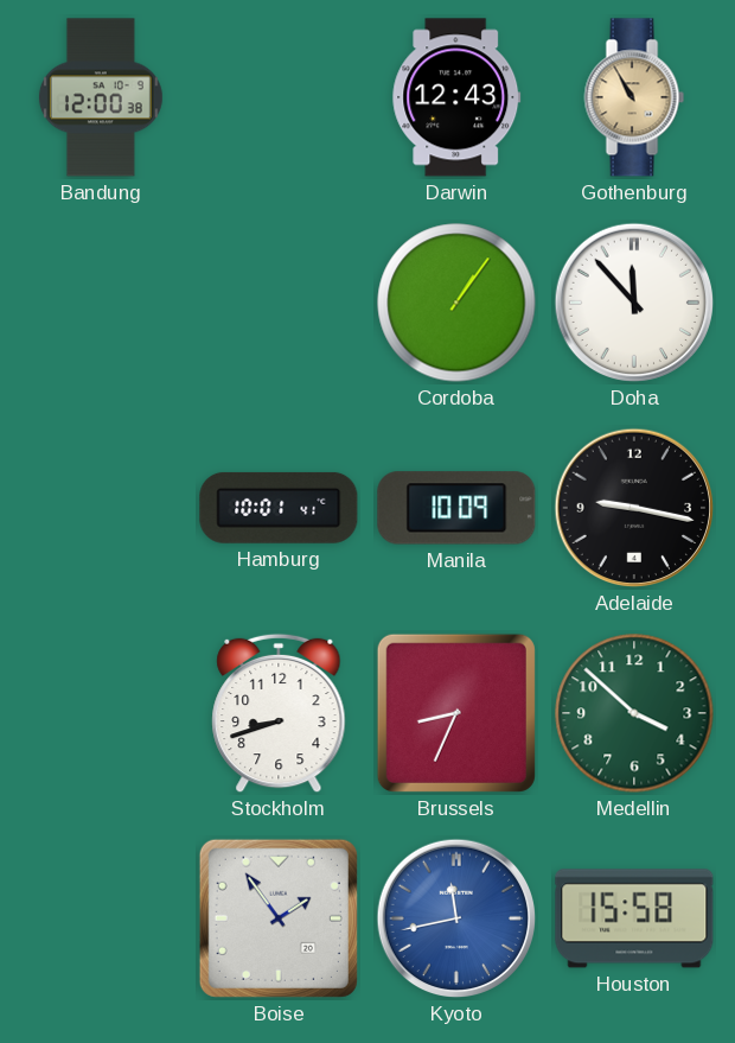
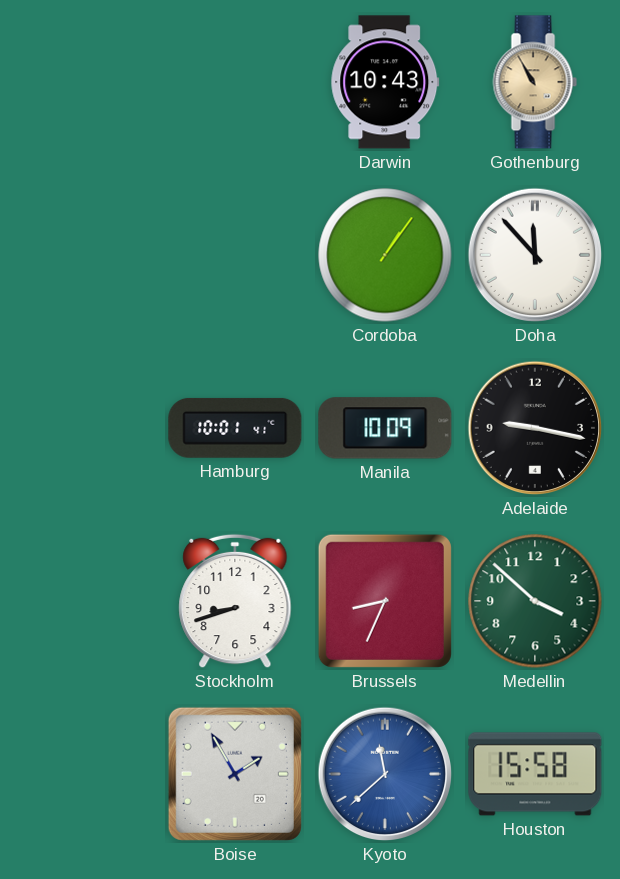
Bandung: 12:00 -> none (101, 97)
Darwin: 12:43 -> 10:43 (385, 82)
Boise: 1:54 -> 1:55 (235, 774)
Kyoto: 11:43 -> 11:38 (385, 774)
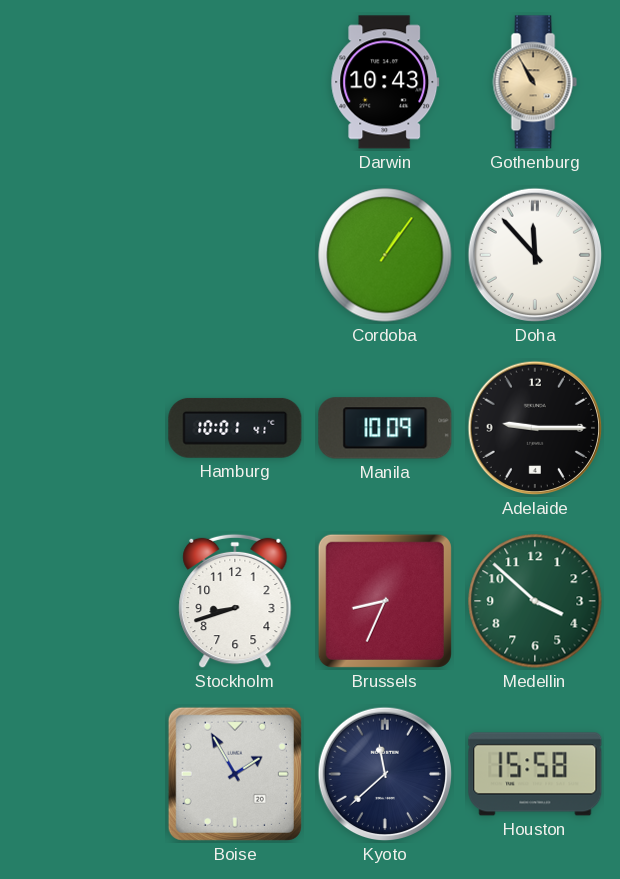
Adelaide: 9:17 -> 9:15 (535, 428)
Kyoto dial: blue -> navy (385, 774)
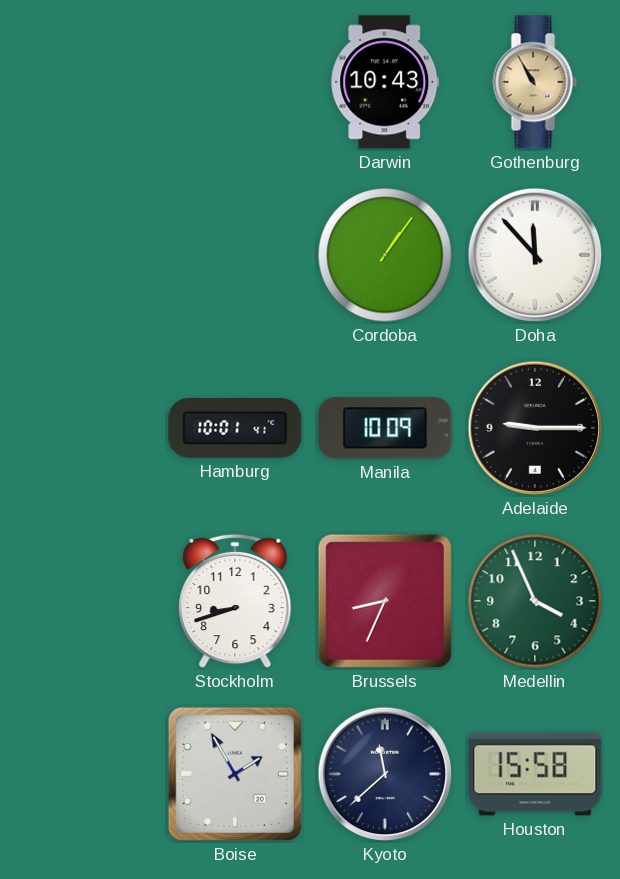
Medellin: 3:52 -> 3:56 (535, 601)
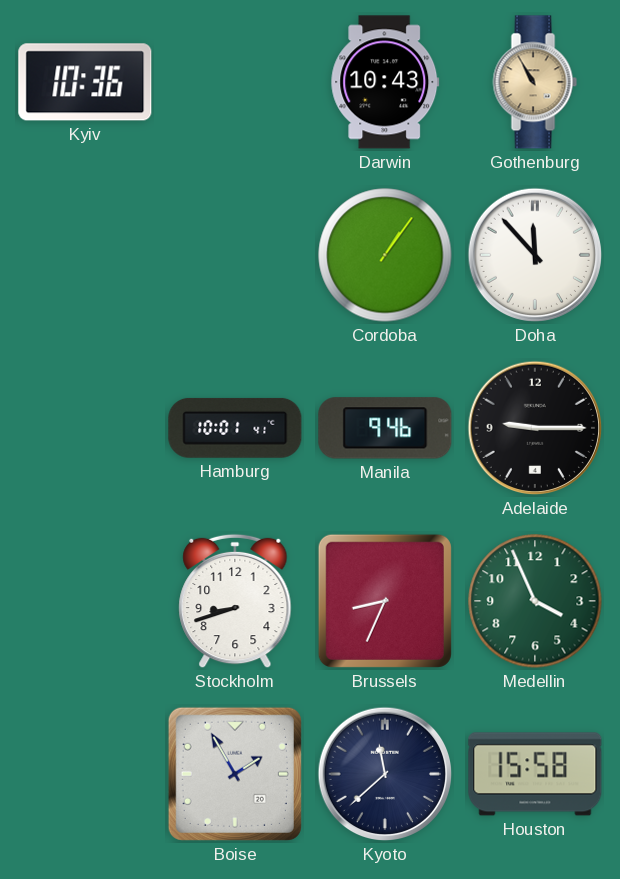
Kyiv: none -> 10:36 (85, 82)
Manila: 10:09 -> 9:46 (385, 428)
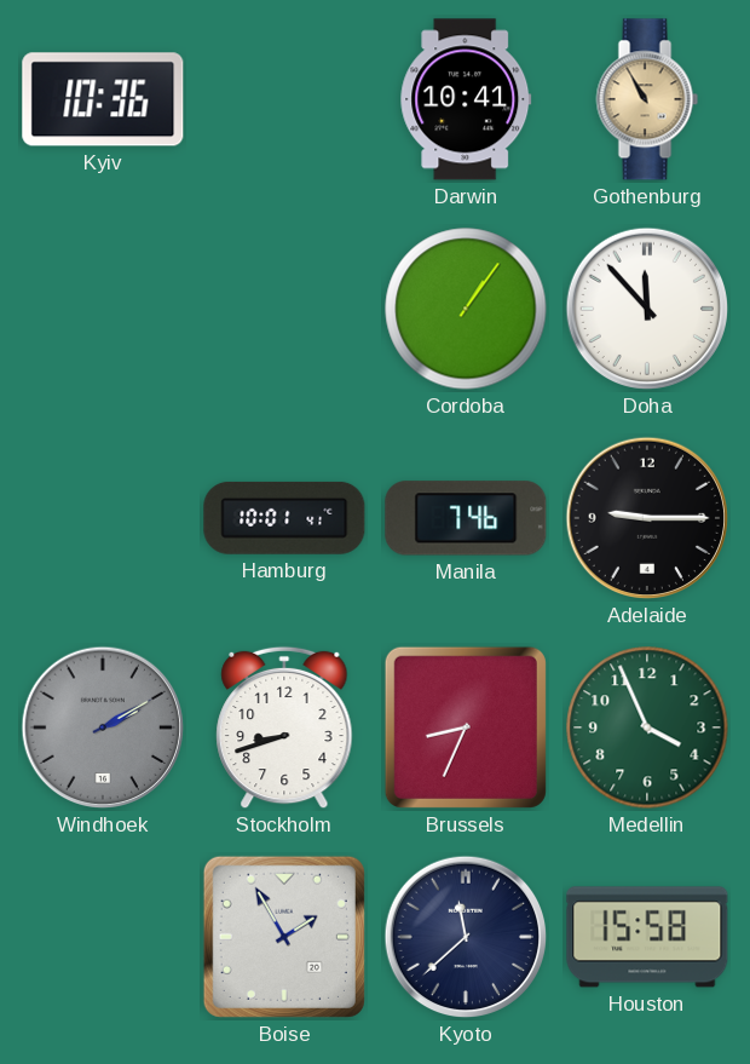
Darwin: 10:43 -> 10:41 (466, 99)
Manila: 9:46 -> 7:46 (466, 518)
Windhoek: none -> 2:10 (103, 727)
